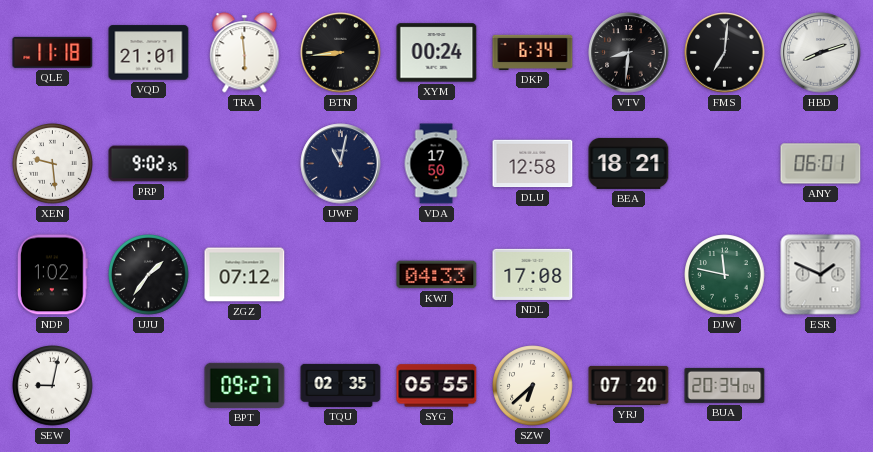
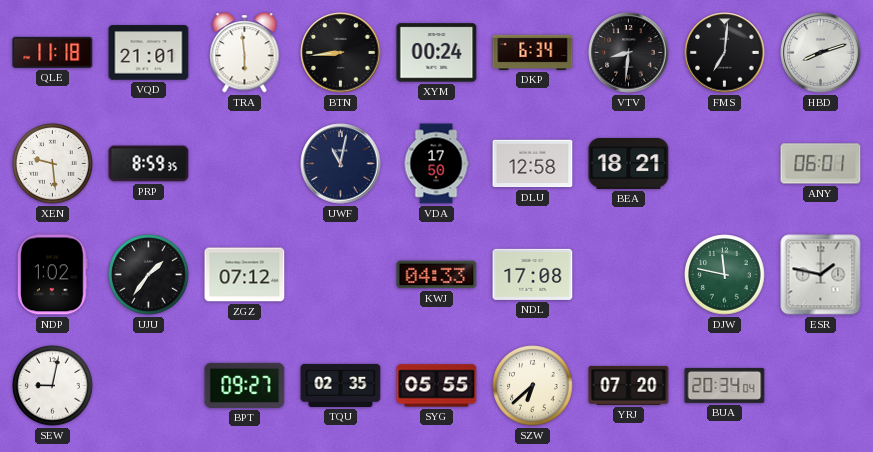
PRP: 9:02 -> 8:59 (149, 164)
ESR: 1:49 -> 1:47 (821, 275)
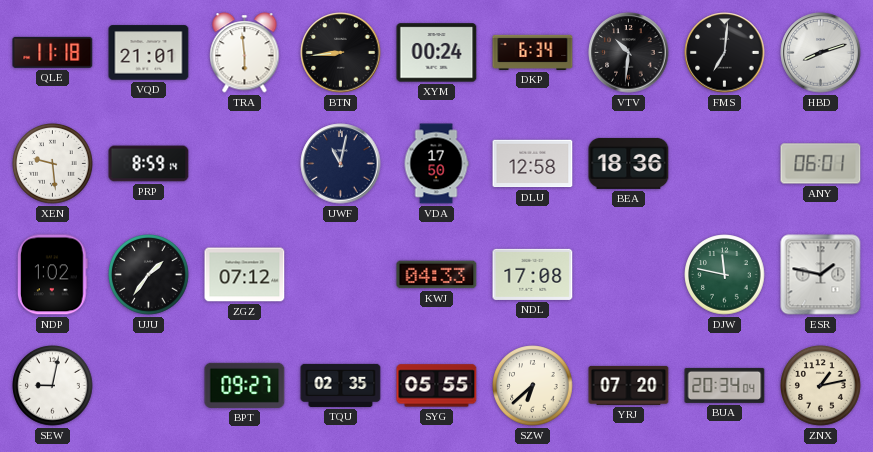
VTV: 8:31 -> 10:31 (629, 53)
PRP: 8:59:35 -> 8:59:14 (149, 164)
BEA: 18:21 -> 18:36 (629, 163)
ZNX: none -> 1:13 (821, 386)
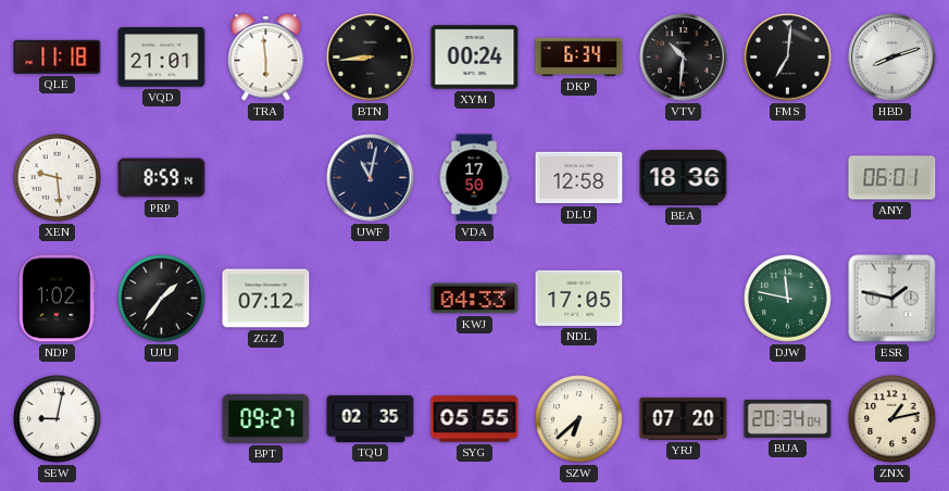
NDL: 17:08 -> 17:05 (579, 298)
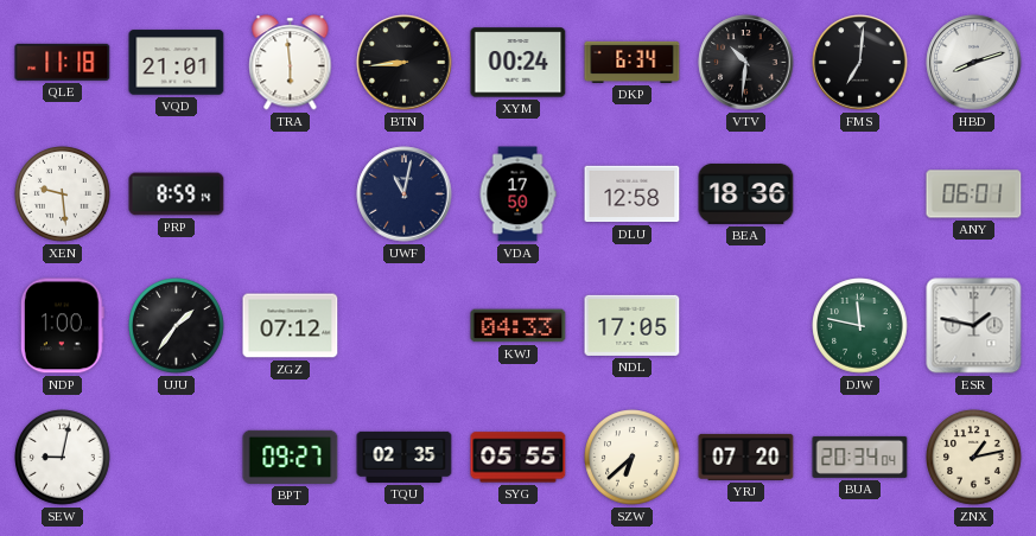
NDP: 1:02 -> 1:00 (62, 326)
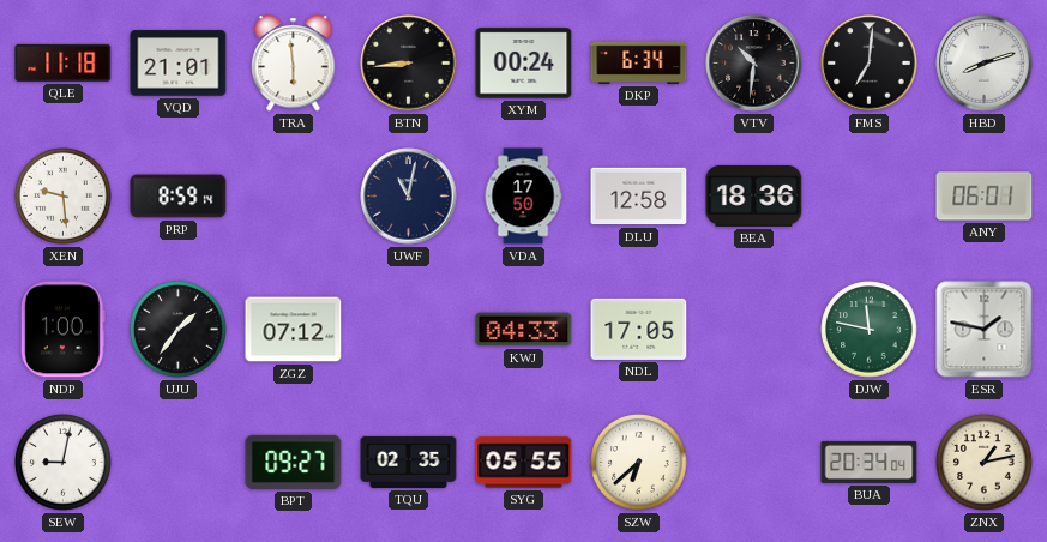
YRJ: 07:20 -> none (746, 457)
